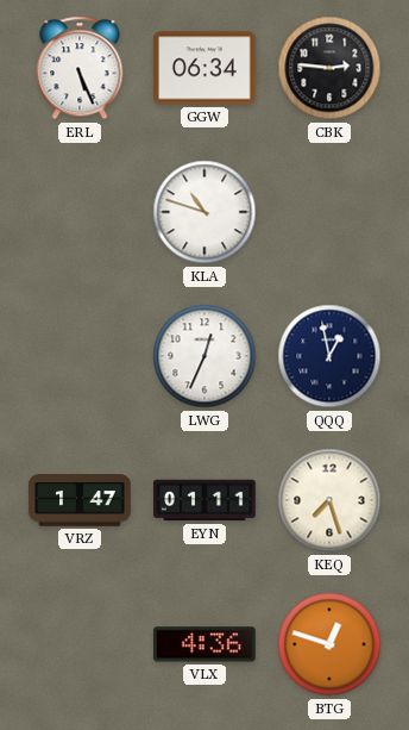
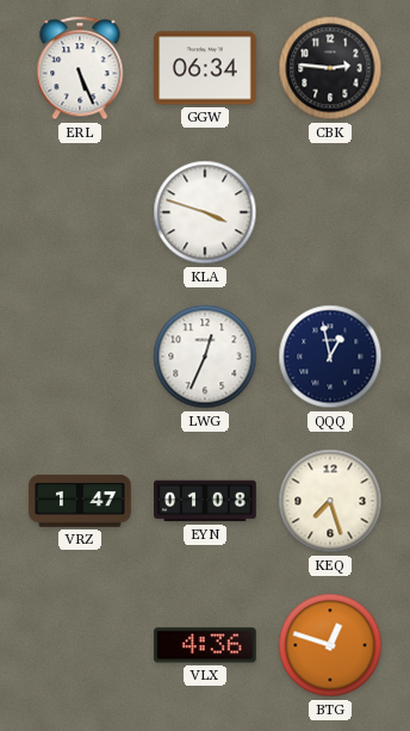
KLA: 10:48 -> 3:48 (205, 212)
EYN: 01:11 -> 01:08 (205, 501)
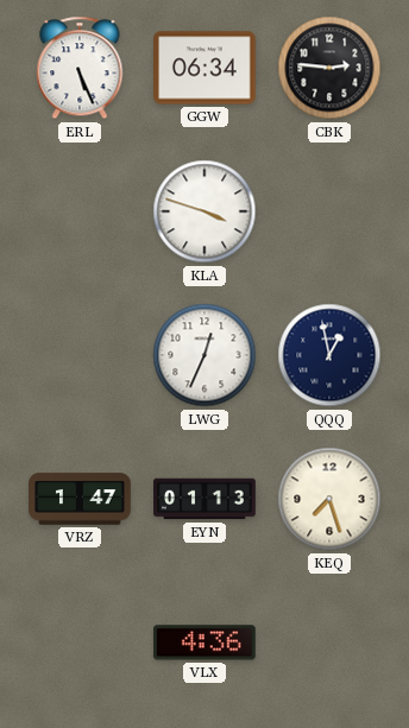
EYN: 01:08 -> 01:13 (204, 499)
BTG: 12:48 -> none (330, 645)
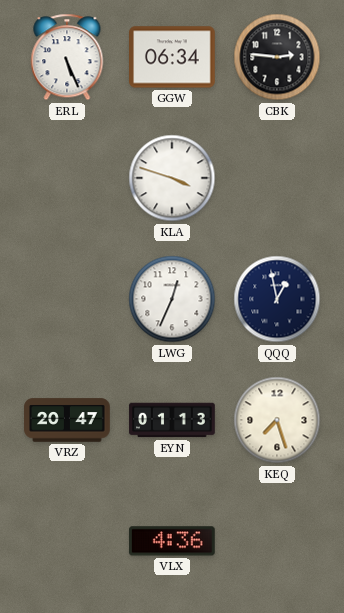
VRZ: 1:47 -> 20:47 (67, 420)
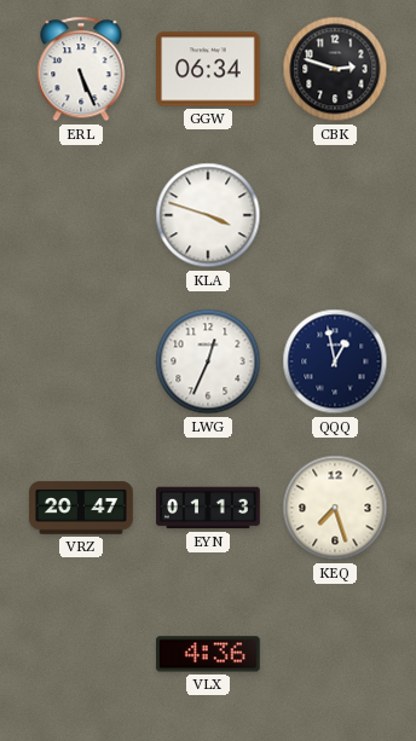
CBK: 2:46 -> 2:48 (335, 69)
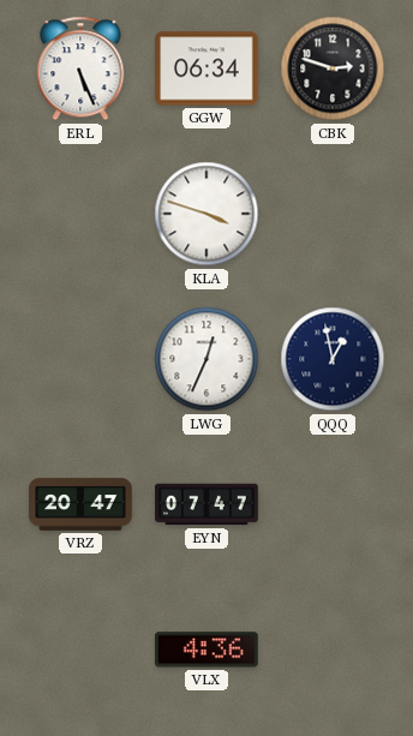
EYN: 01:13 -> 07:47 (206, 504)
KEQ: 7:27 -> none (335, 508)
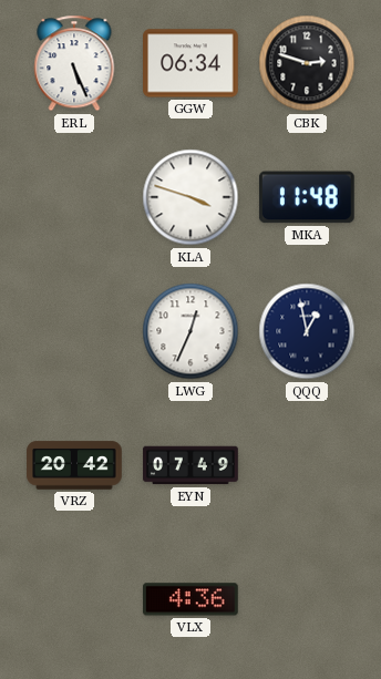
MKA: none -> 11:48 (307, 197)
VRZ: 20:47 -> 20:42 (74, 465)
EYN: 07:47 -> 07:49 (190, 465)
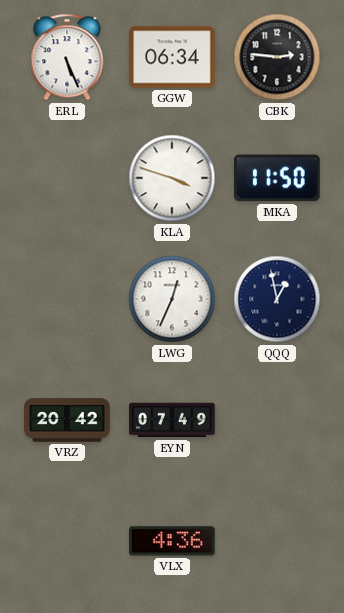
CBK: 2:48 -> 2:46 (277, 57)
MKA: 11:48 -> 11:50 (277, 178)
